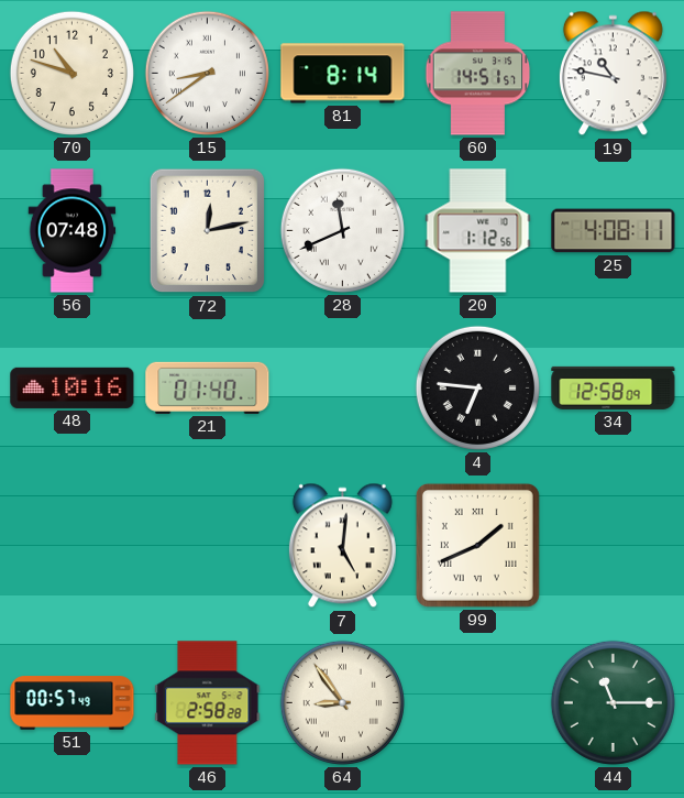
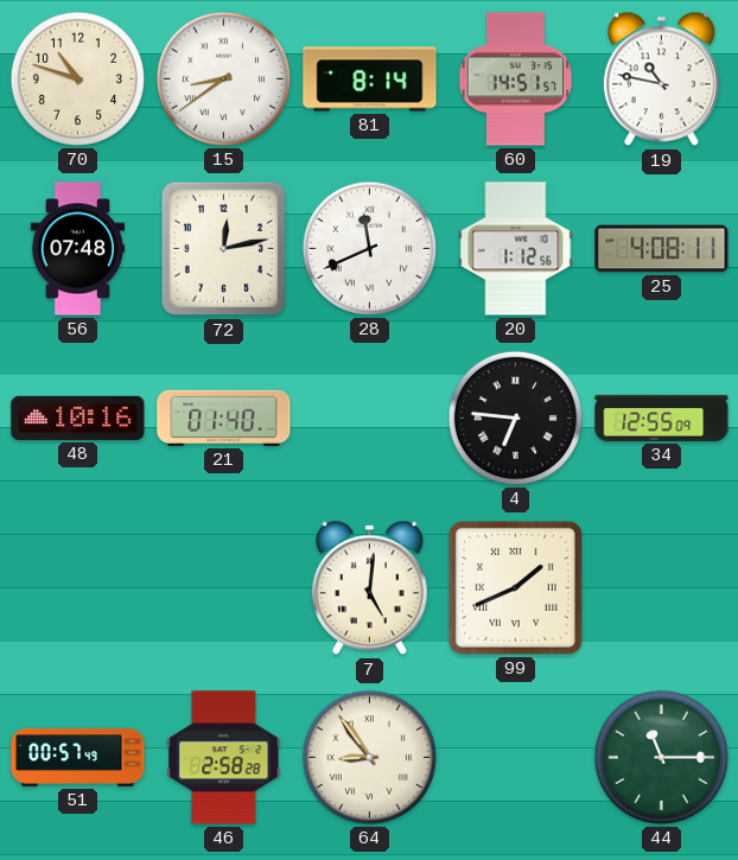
34: 12:58 -> 12:55 (662, 418)
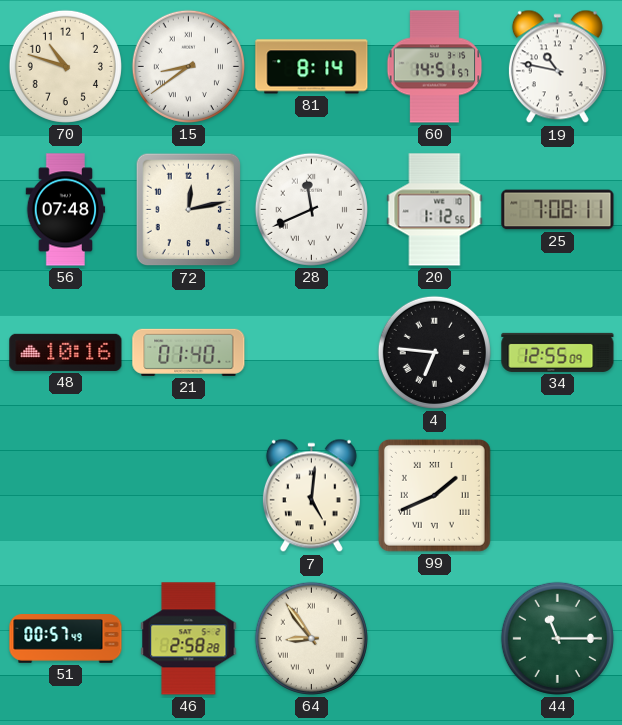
25: 4:08 -> 7:08 (558, 210)
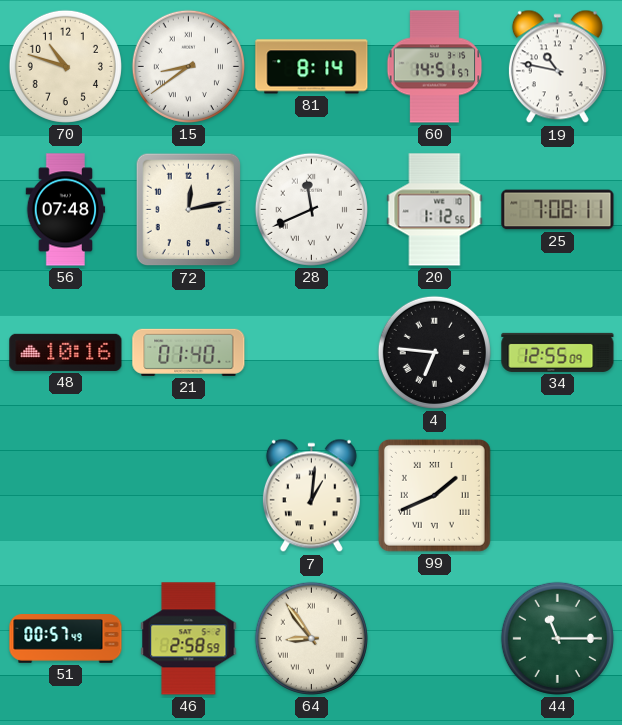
7: 5:01 -> 1:01 (311, 496)
46: 2:58:28 -> 2:58:59 (189, 639)
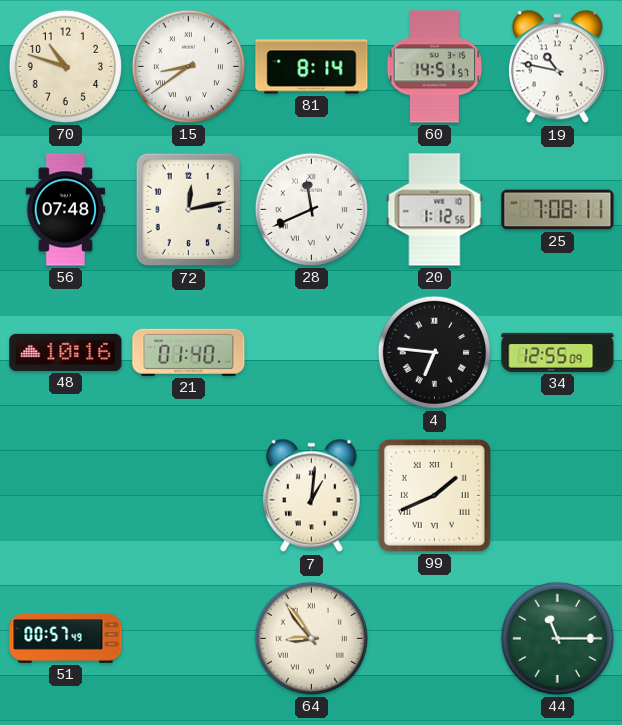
46: 2:58 -> none (189, 639)
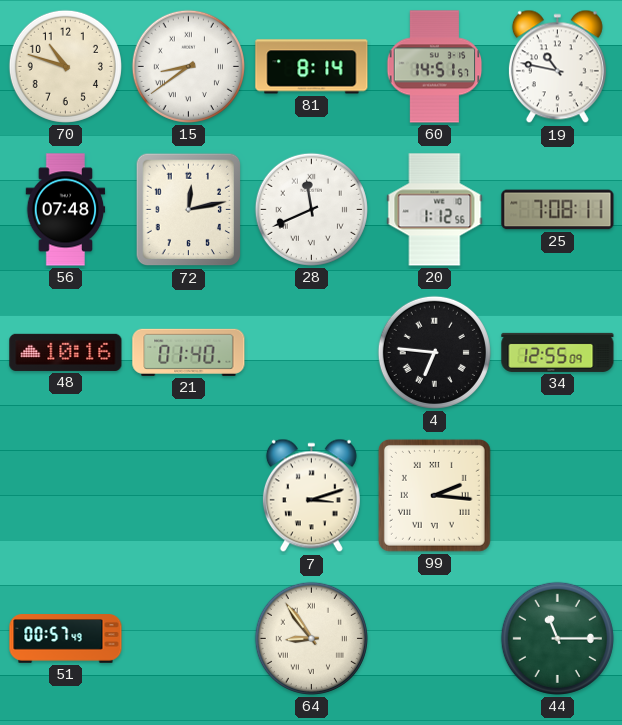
7: 1:01 -> 3:12 (311, 496)
99: 1:41 -> 2:16 (434, 495)
